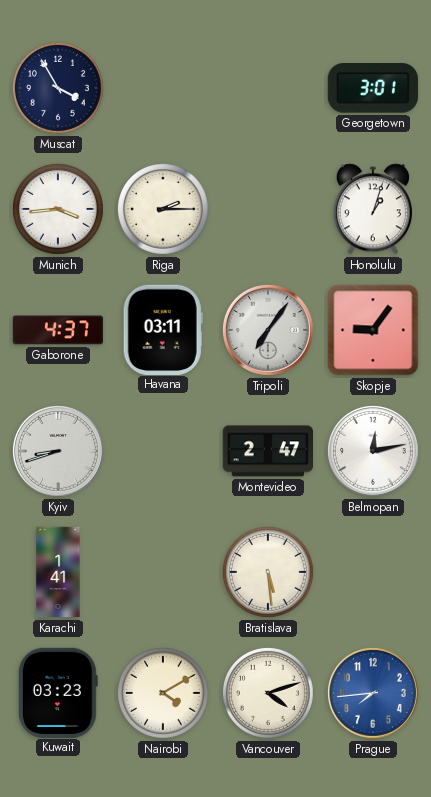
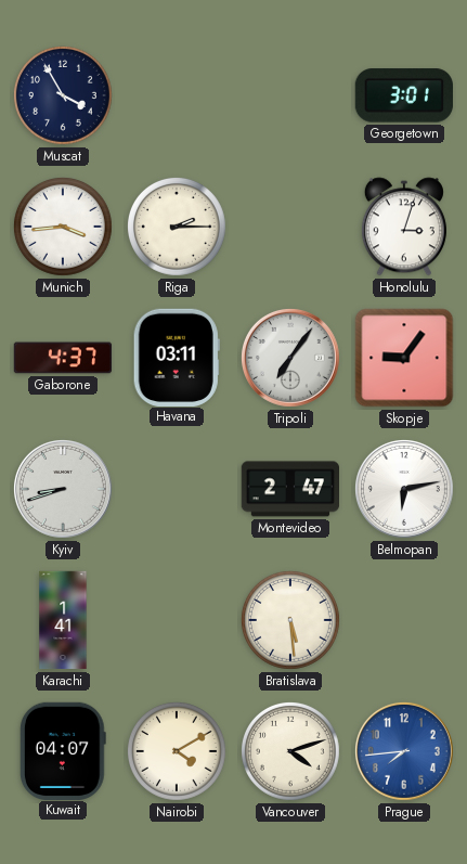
Honolulu: 1:03 -> 3:03 (404, 227)
Belmopan: 12:13 -> 6:13 (404, 489)
Kuwait: 03:23 -> 04:07 (63, 750)
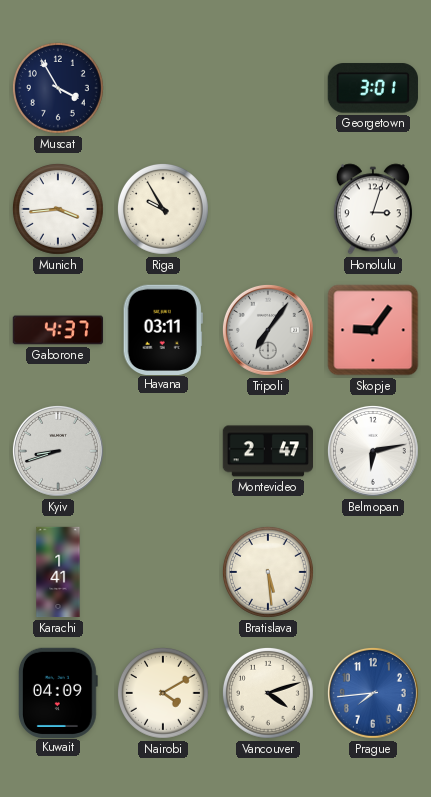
Riga: 2:15 -> 9:55 (163, 209)
Kuwait: 04:07 -> 04:09 (58, 692)
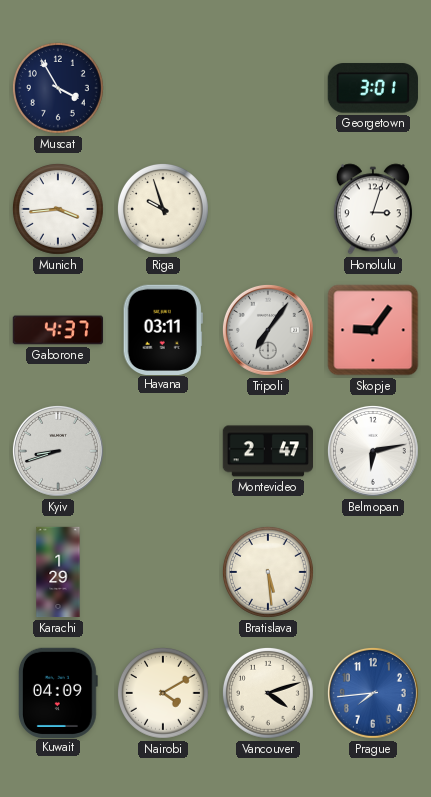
Riga: 9:55 -> 9:57 (163, 209)
Karachi: 1:41 -> 1:29 (58, 572)
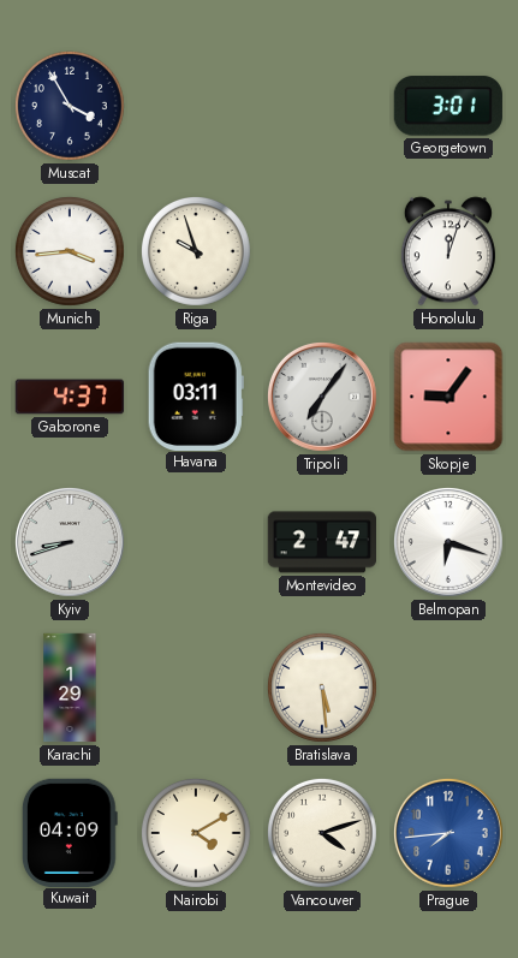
Honolulu: 3:03 -> 12:03 (448, 251)
Belmopan: 6:13 -> 6:18 (448, 542)
